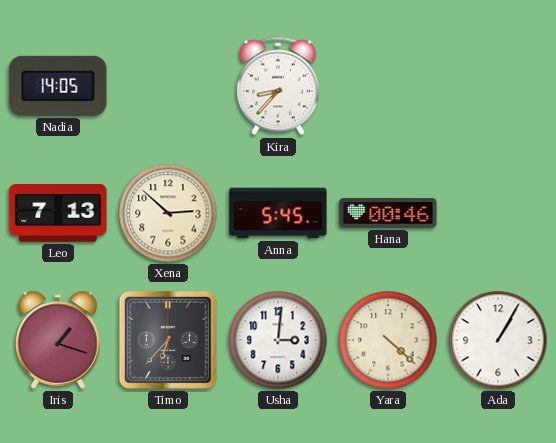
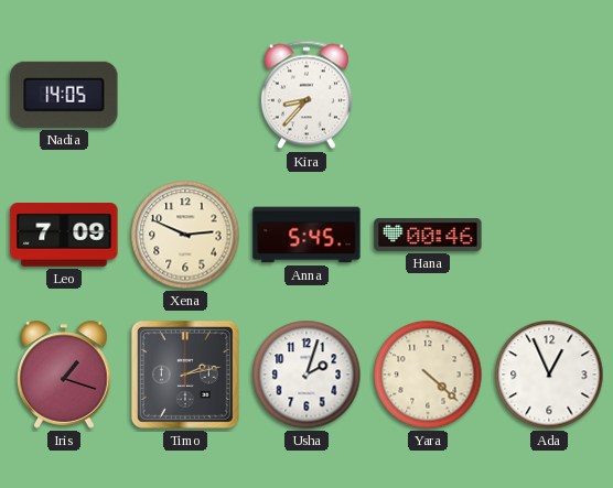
Leo: 7:13 -> 7:09 (64, 236)
Xena: 2:52 -> 2:49 (185, 235)
Timo: 6:37 -> 2:13 (185, 375)
Usha: 3:01 -> 2:03 (306, 375)
Ada: 1:05 -> 12:56 (549, 375)
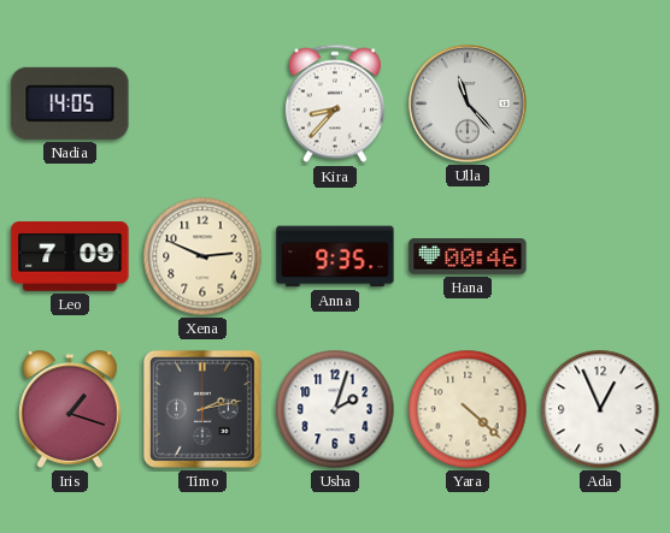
Ulla: none -> 11:23 (468, 103)
Anna: 5:45 -> 9:35 (335, 256)
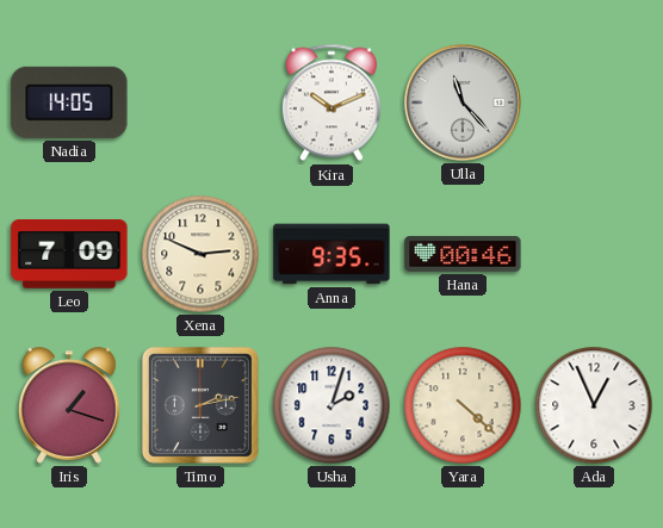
Kira: 8:37 -> 10:11 (331, 103)
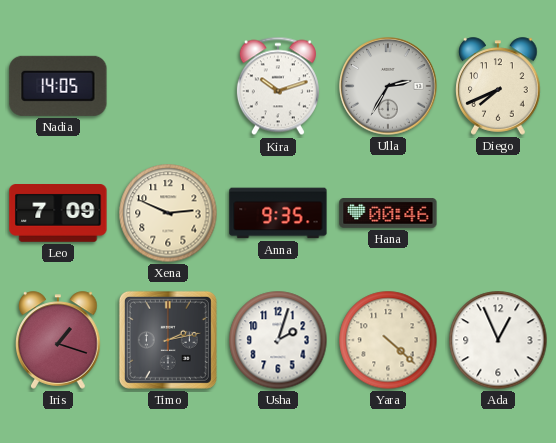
Kira: 10:11 -> 10:12 (278, 86)
Ulla: 11:23 -> 2:35 (388, 86)
Diego: none -> 7:41 (498, 86)
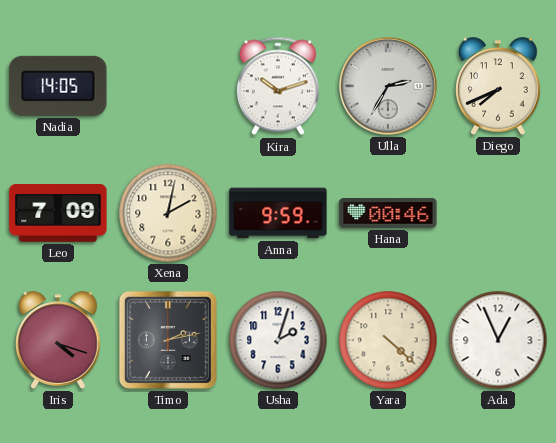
Xena: 2:49 -> 2:02 (168, 213)
Anna: 9:35 -> 9:59 (278, 213)
Iris: 1:18 -> 4:18 (58, 340)
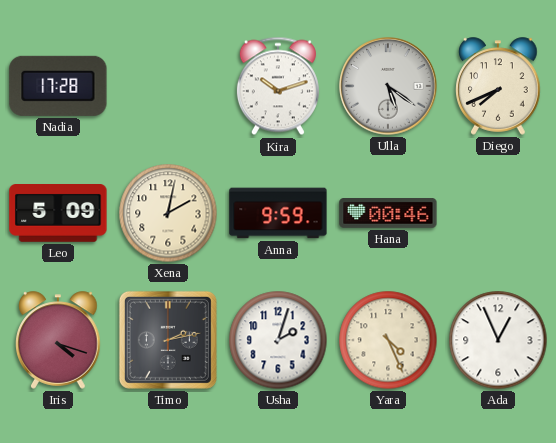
Nadia: 14:05 -> 17:28 (58, 86)
Ulla: 2:35 -> 5:21 (388, 86)
Leo: 7:09 -> 5:09 (58, 214)
Yara: 4:22 -> 4:26 (388, 340)
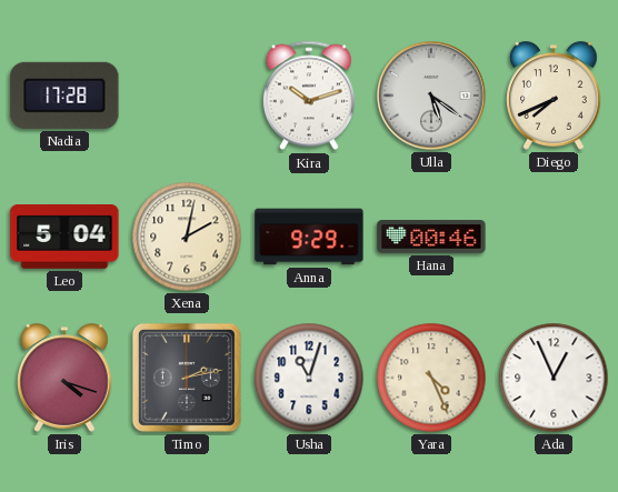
Leo: 5:09 -> 5:04 (64, 238)
Anna: 9:59 -> 9:29 (309, 237)
Usha: 2:03 -> 11:03 (309, 378)
